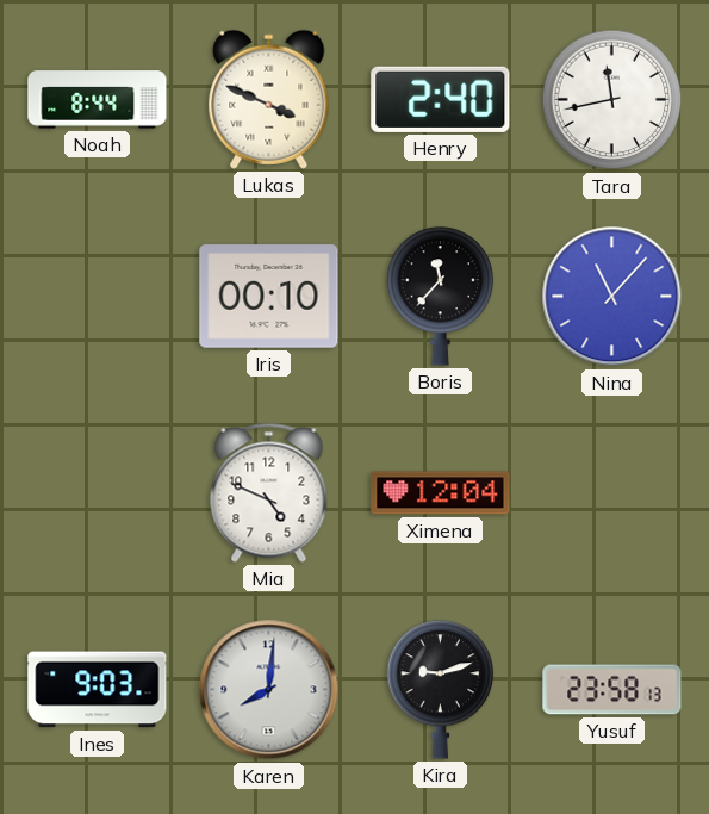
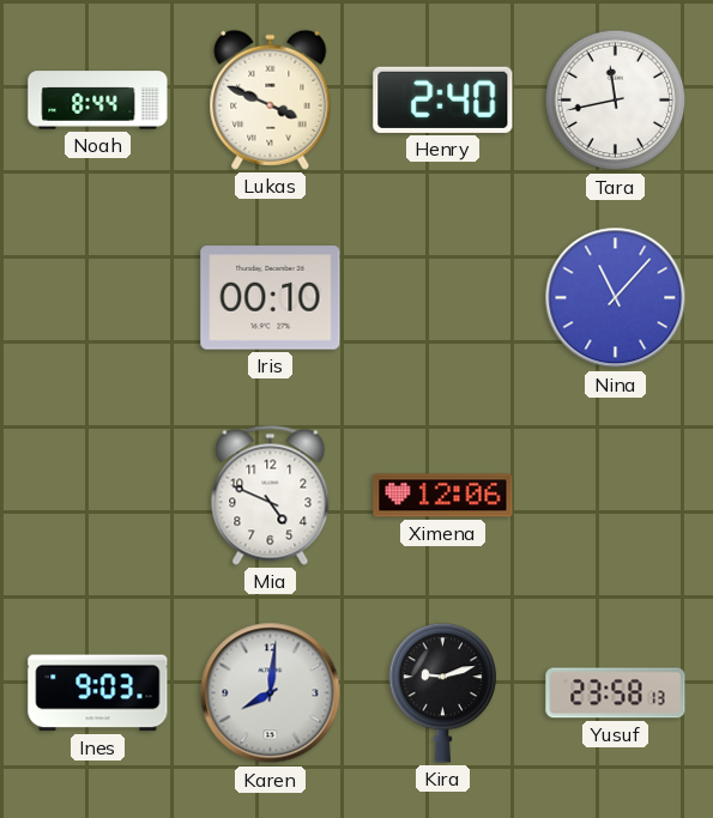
Boris: 11:37 -> none (441, 297)
Ximena: 12:04 -> 12:06 (443, 496)
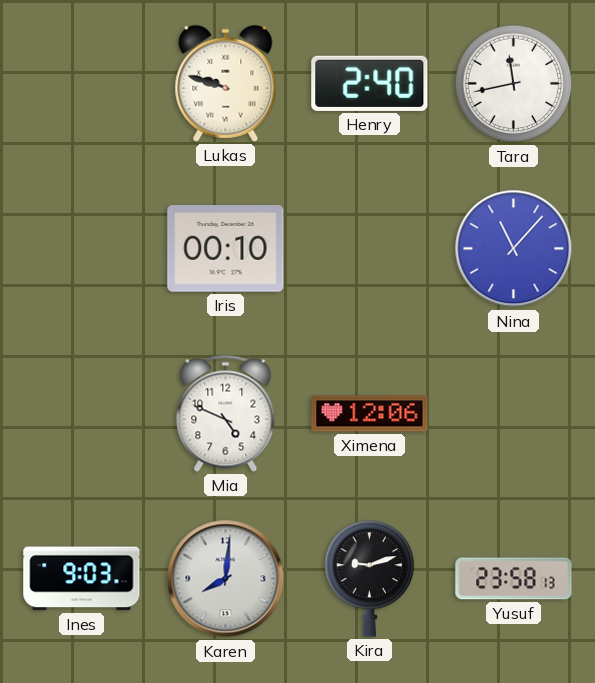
Noah: 8:44 -> none (98, 101)
Lukas: 3:49 -> 9:48 (226, 83)
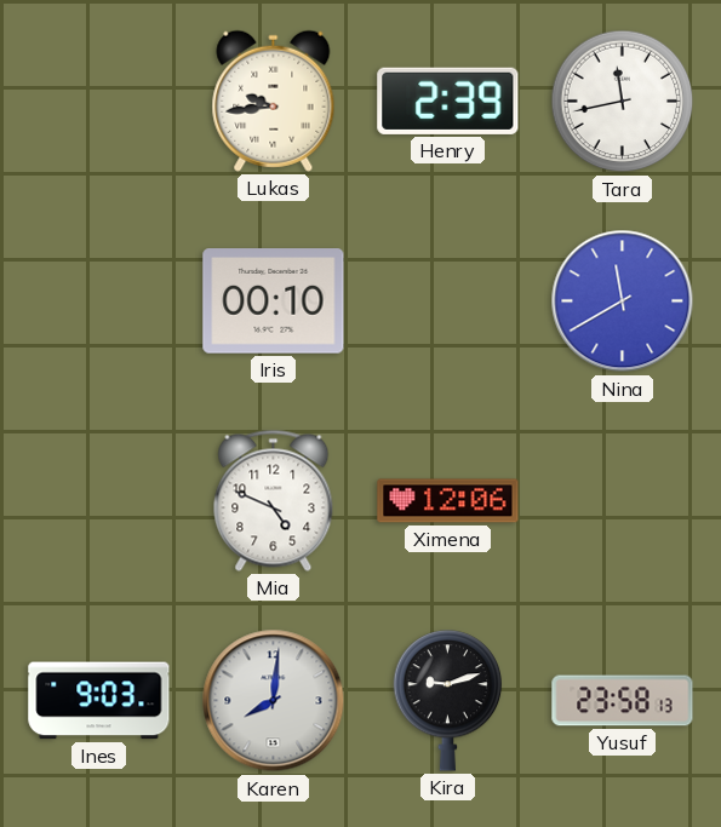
Lukas: 9:48 -> 9:44 (274, 100)
Henry: 2:40 -> 2:39 (448, 100)
Nina: 11:07 -> 11:40 (623, 301)
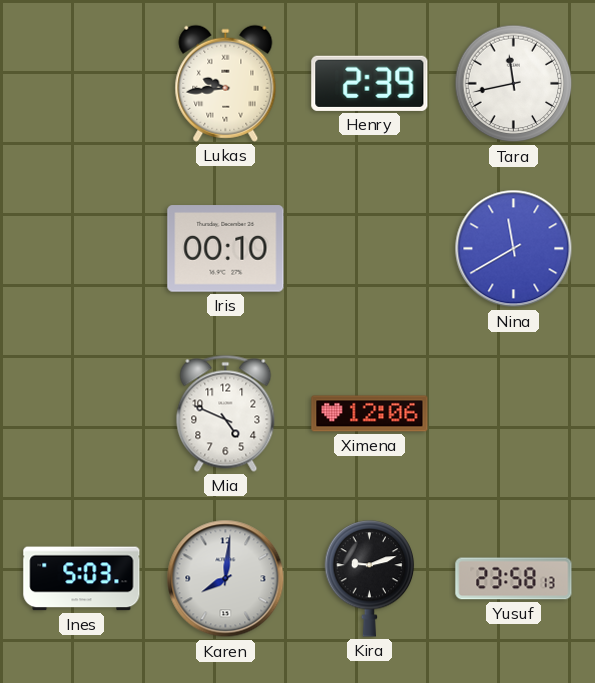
Ines: 9:03 -> 5:03 (82, 579)
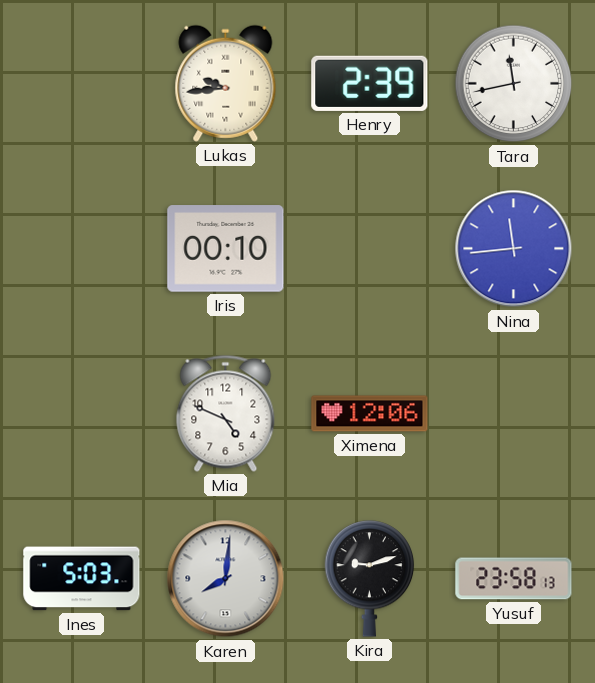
Nina: 11:40 -> 11:44 (514, 249)
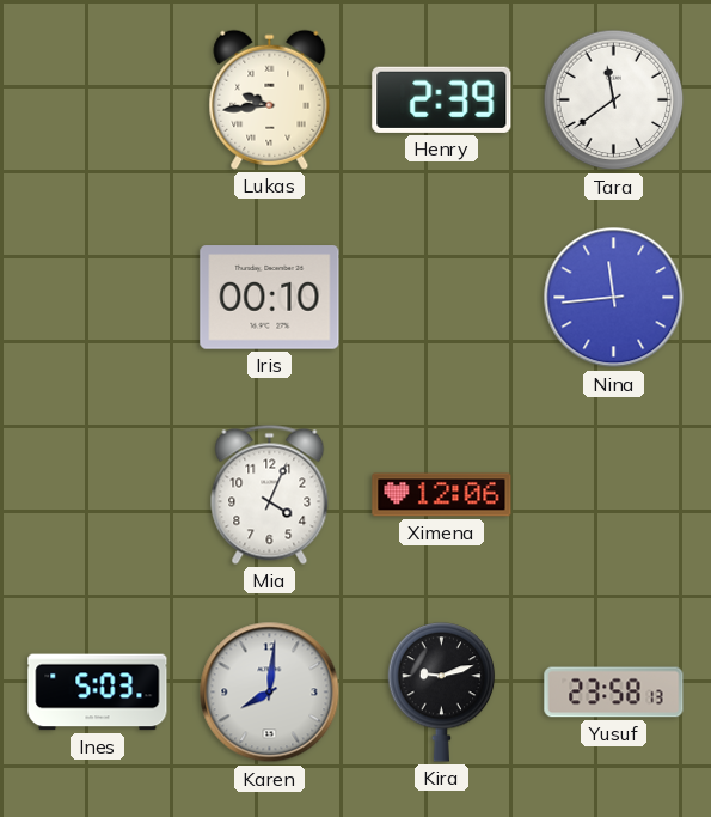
Tara: 11:43 -> 11:39 (614, 100)
Mia: 4:49 -> 4:04 (270, 494)
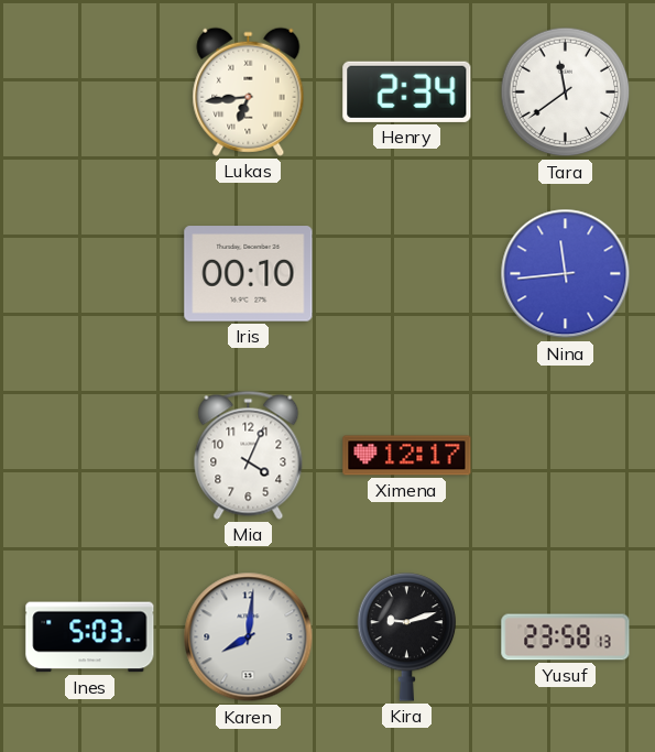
Lukas: 9:44 -> 6:44 (249, 91)
Henry: 2:39 -> 2:34 (407, 91)
Ximena: 12:06 -> 12:17 (407, 456)
